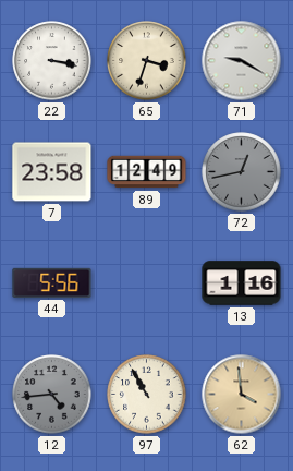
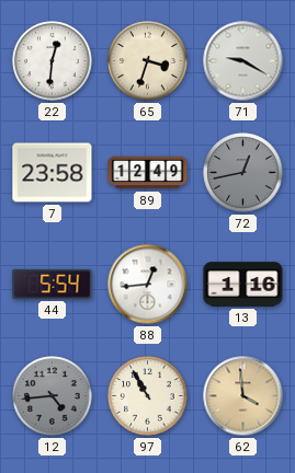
22: 3:17 -> 12:31 (53, 61)
44: 5:56 -> 5:54 (53, 284)
88: none -> 12:44 (148, 285)
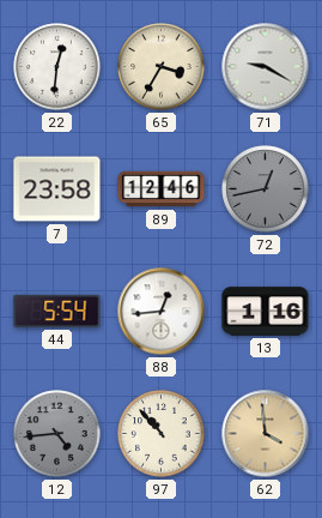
65: 3:33 -> 3:35 (162, 67)
89: 12:49 -> 12:46 (162, 189)
97: 10:55 -> 10:53 (162, 434)
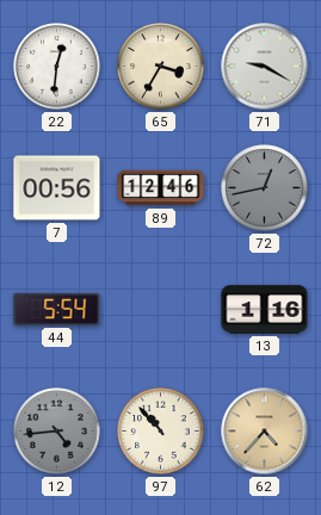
7: 23:58 -> 00:56 (57, 188)
88: 12:44 -> none (162, 312)
62: 3:59 -> 4:37 (265, 432)
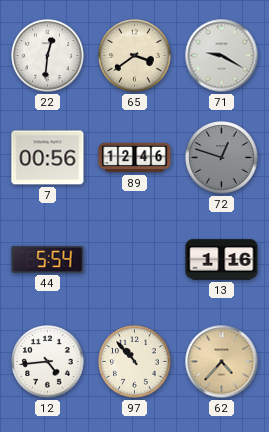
65: 3:35 -> 3:39 (135, 56)
72: 12:43 -> 12:48 (222, 158)
12 dial: grey -> white (48, 362)
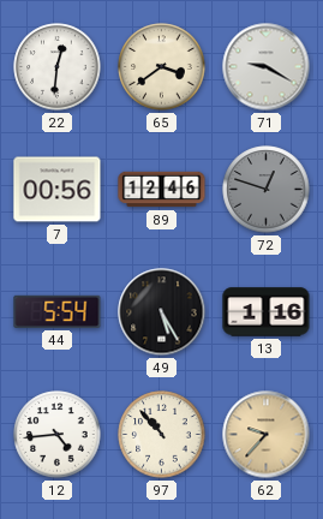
49: none -> 5:25 (162, 312)
62: 4:37 -> 9:37 (267, 435)
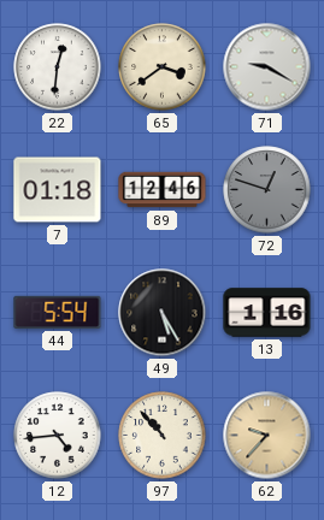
7: 00:56 -> 01:18 (58, 190)
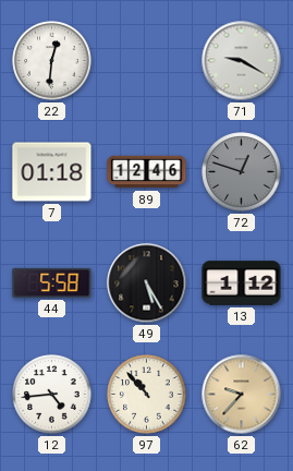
65: 3:39 -> none (163, 67)
44: 5:54 -> 5:58 (52, 282)
13: 1:16 -> 1:12 (242, 283)
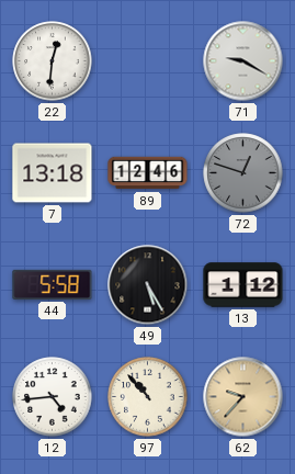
7: 01:18 -> 13:18 (53, 173)
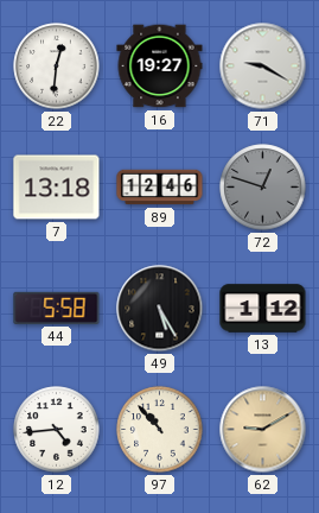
16: none -> 19:27 (160, 66)
62: 9:37 -> 9:10 (263, 430)
